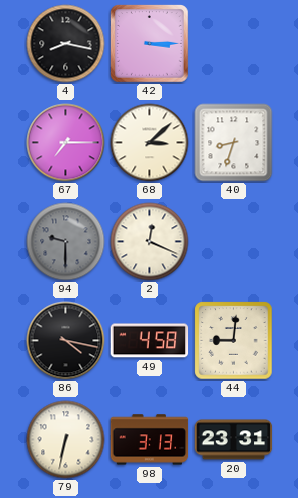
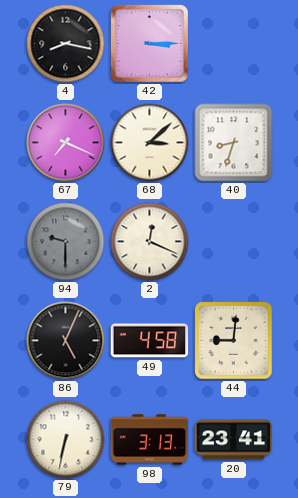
67: 7:15 -> 7:19 (66, 143)
86: 4:17 -> 5:04 (66, 341)
20: 23:31 -> 23:41 (234, 440)
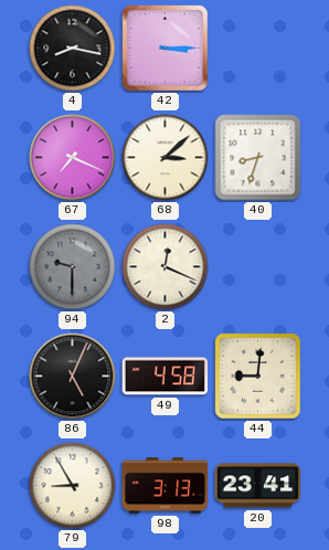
79: 6:32 -> 8:55 (73, 486)
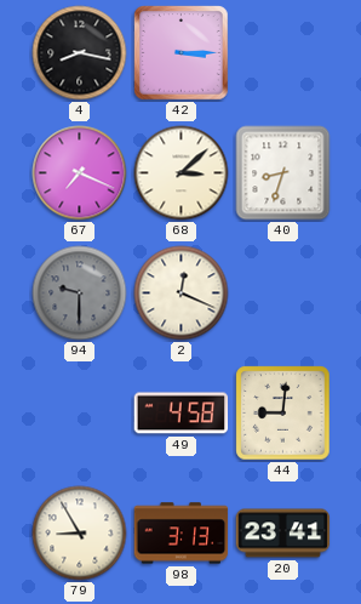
86: 5:04 -> none (73, 377)
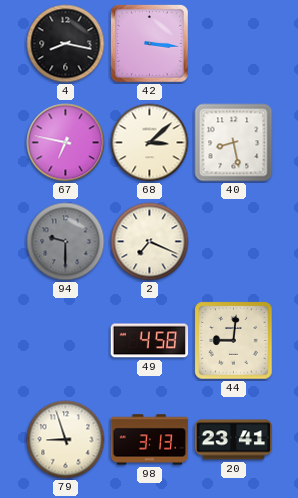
42: 3:15 -> 3:16 (150, 44)
67: 7:19 -> 6:47 (66, 143)
40: 8:33 -> 8:28 (234, 143)
2: 12:19 -> 7:19 (150, 242)
79: 8:55 -> 8:57 (66, 440)
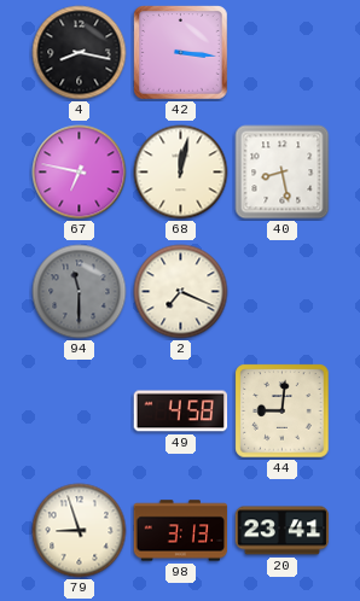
68: 3:08 -> 12:02 (181, 173)
94: 9:30 -> 11:30 (80, 292)
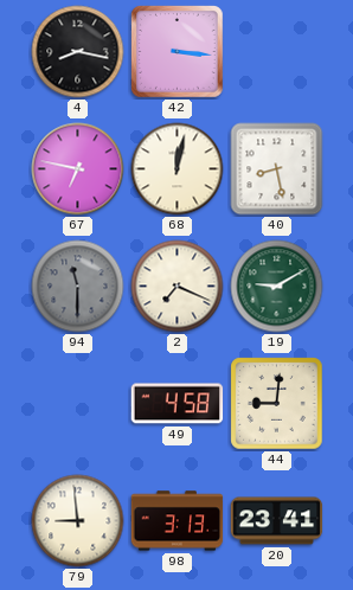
19: none -> 9:10 (277, 287)
79: 8:57 -> 8:59 (78, 521)
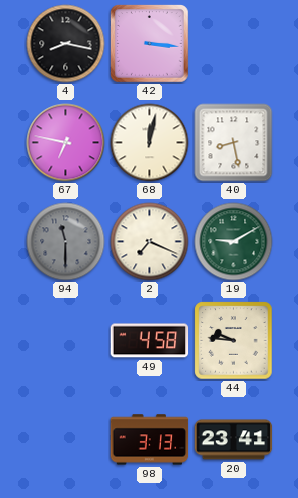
44: 9:01 -> 9:46 (234, 341)
79: 8:59 -> none (78, 521)
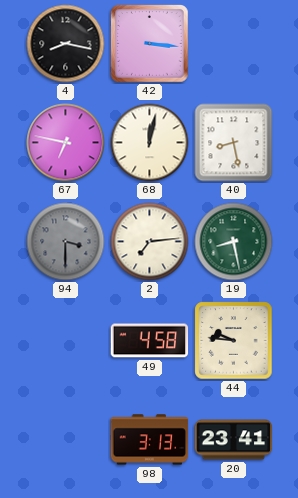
94: 11:30 -> 3:30 (66, 242)
2: 7:19 -> 7:14 (150, 242)
19: 9:10 -> 8:28 (234, 242)
